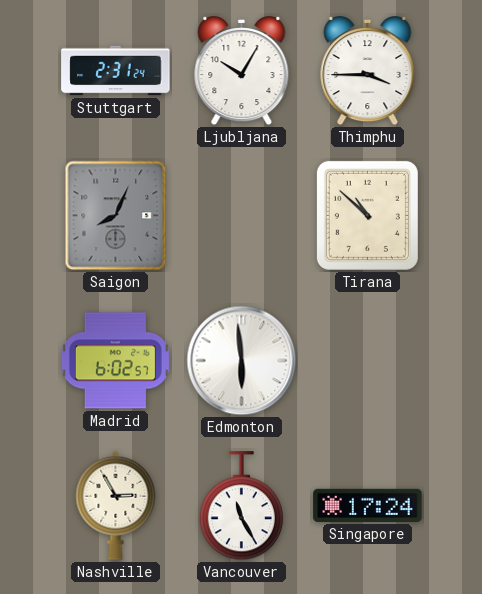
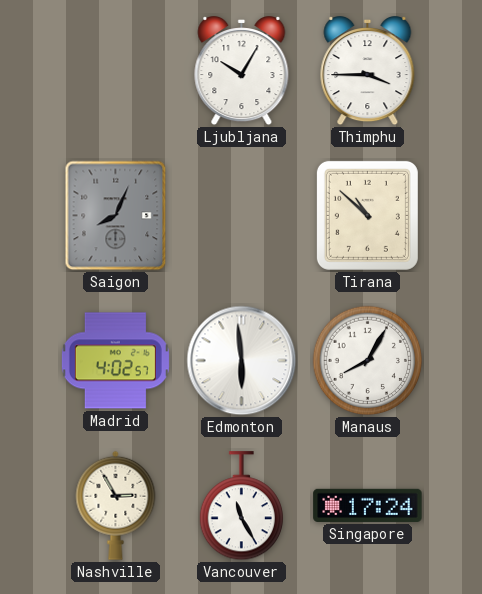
Stuttgart: 2:31 -> none (116, 71)
Madrid: 6:02 -> 4:02 (115, 361)
Manaus: none -> 8:05 (368, 361)
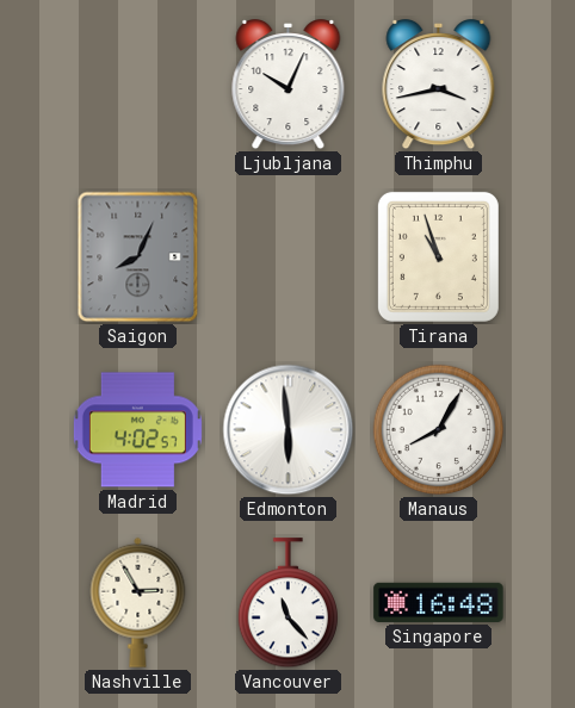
Ljubljana: 10:05 -> 10:04 (289, 86)
Thimphu: 3:45 -> 3:43 (439, 86)
Tirana: 10:52 -> 10:57 (438, 256)
Vancouver: 11:25 -> 11:23 (287, 603)
Singapore: 17:24 -> 16:48 (439, 602)
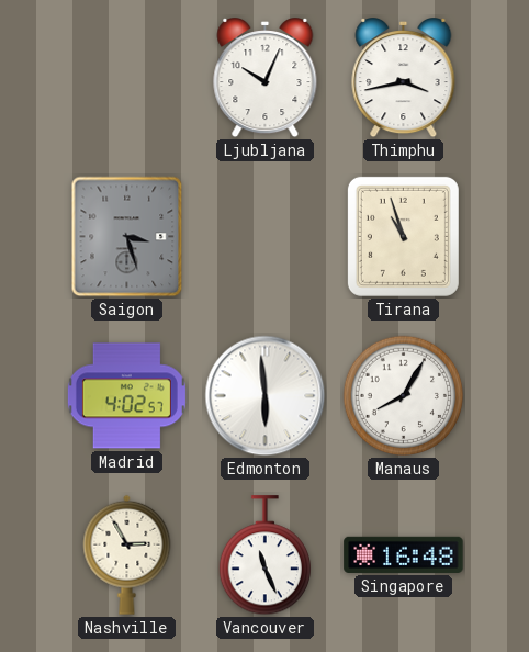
Saigon: 8:04 -> 3:27 (127, 237)
Vancouver: 11:23 -> 11:26 (264, 555)
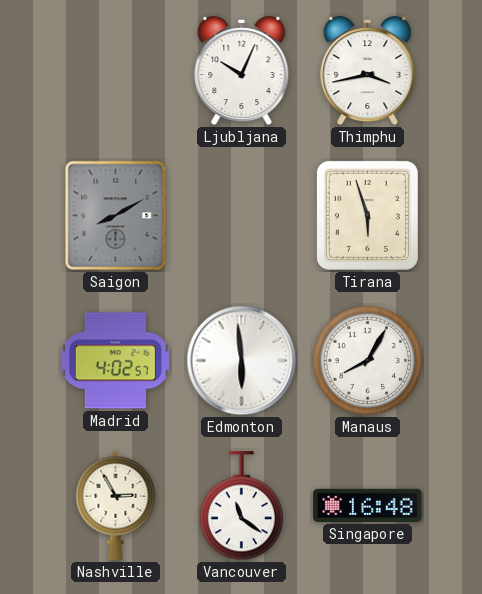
Saigon: 3:27 -> 8:10 (116, 216)
Tirana: 10:57 -> 5:57 (367, 215)
Vancouver: 11:26 -> 11:21 (241, 506)
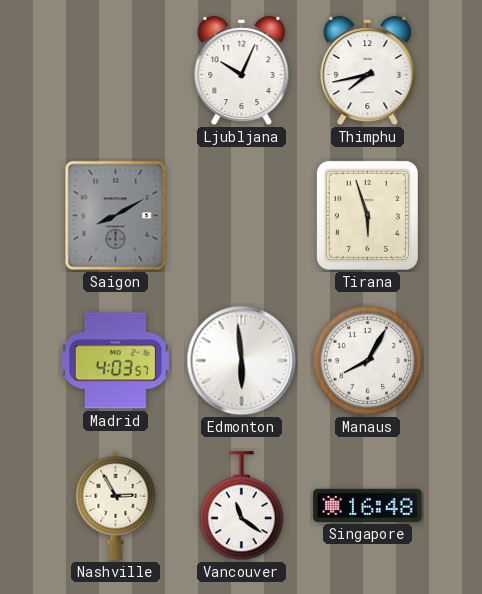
Thimphu: 3:43 -> 7:43 (368, 72)
Madrid: 4:02 -> 4:03 (115, 361)
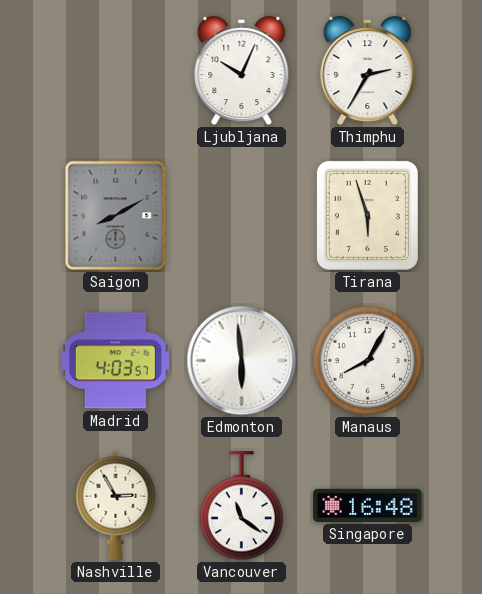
Thimphu: 7:43 -> 2:35 (368, 72)
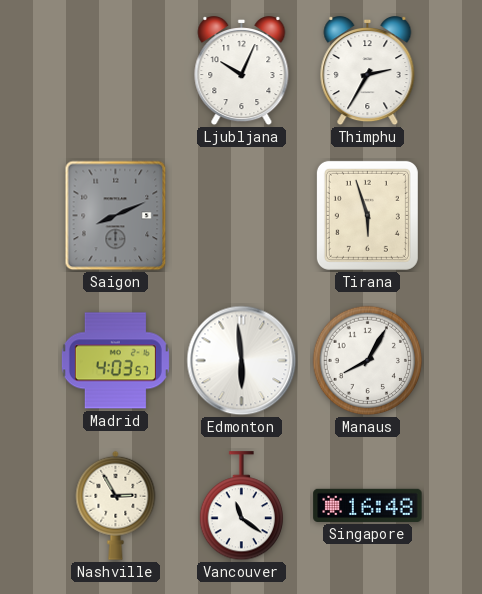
Saigon: 8:10 -> 8:11 (116, 216)
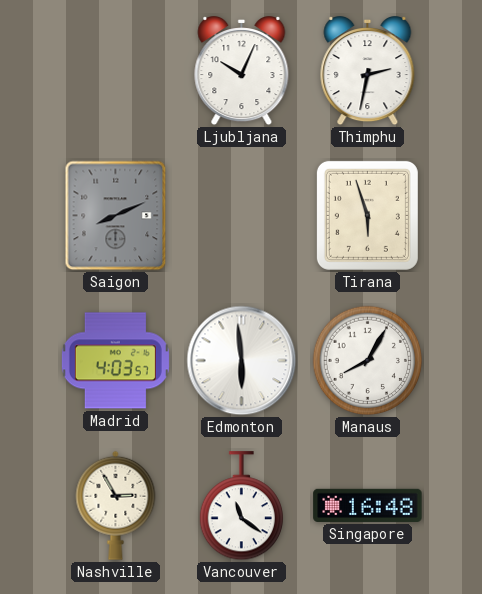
Thimphu: 2:35 -> 2:32 (368, 72)
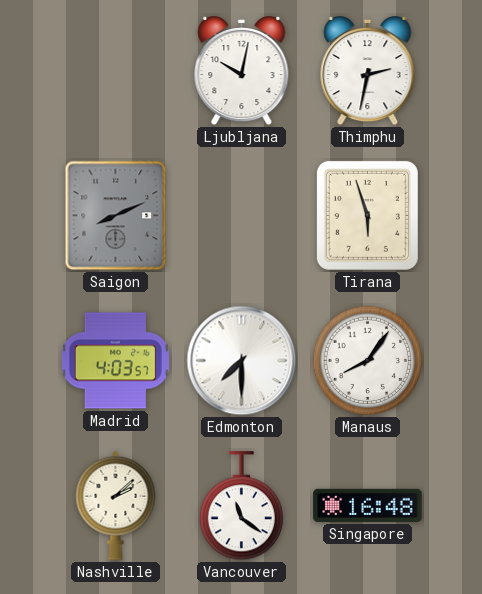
Ljubljana: 10:04 -> 10:02 (242, 72)
Edmonton: 5:59 -> 7:30 (242, 361)
Manaus: 8:05 -> 8:06 (368, 361)
Nashville: 2:55 -> 2:08 (116, 505)
